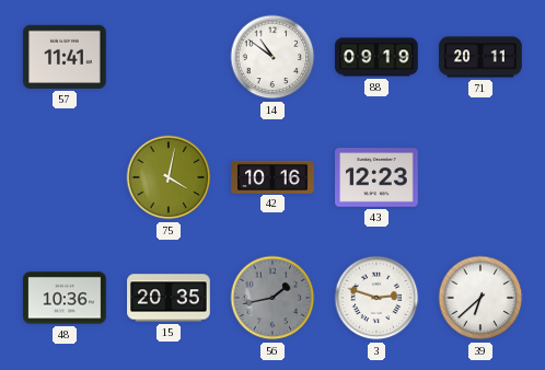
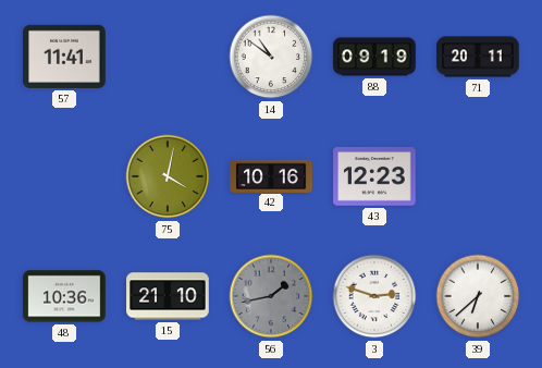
15: 20:35 -> 21:10 (168, 296)
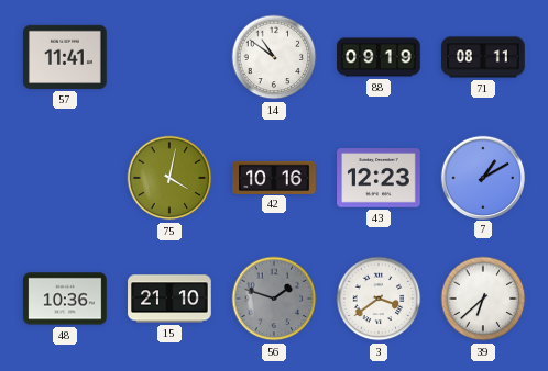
71: 20:11 -> 08:11 (483, 57)
7: none -> 1:10 (482, 177)
56: 1:43 -> 1:48 (274, 299)
3: 2:48 -> 3:39 (379, 299)
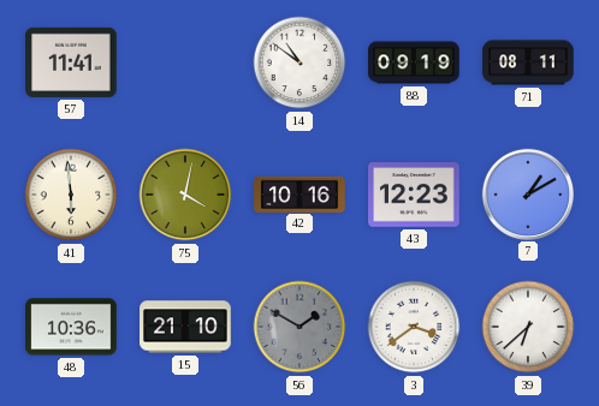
41: none -> 5:59 (71, 195)
56: 1:48 -> 1:50 (299, 327)
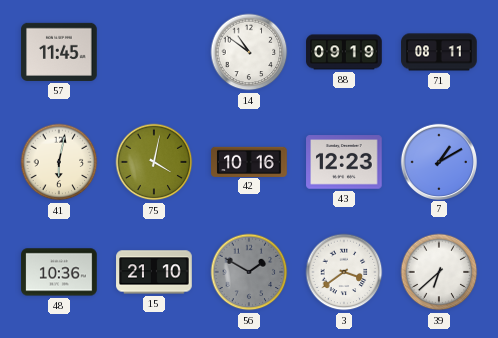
57: 11:41 -> 11:45 (59, 52)
41: 5:59 -> 6:02 (59, 162)
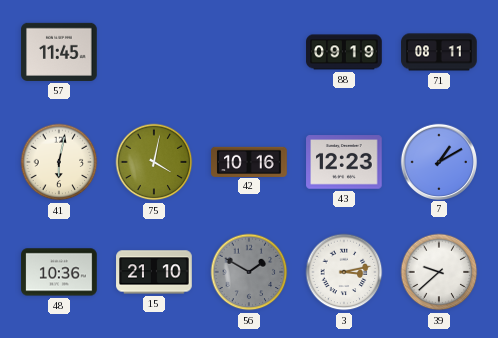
14: 10:51 -> none (249, 52)
3: 3:39 -> 3:13 (344, 272)
39: 6:38 -> 9:38 (439, 272)
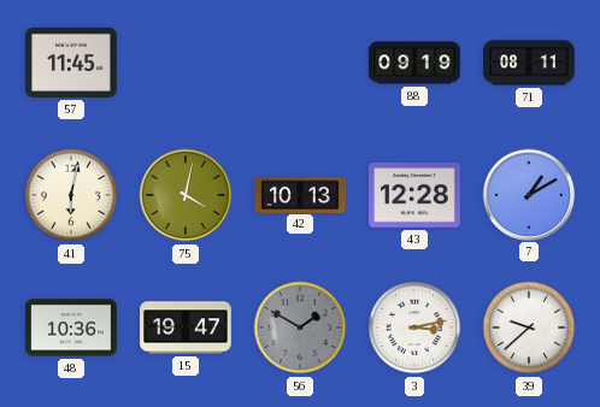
42: 10:16 -> 10:13 (300, 194)
43: 12:23 -> 12:28 (414, 195)
15: 21:10 -> 19:47 (186, 328)
